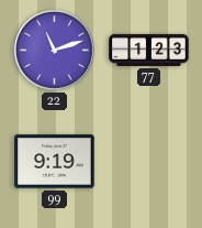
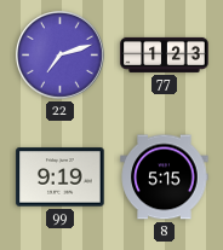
22: 11:12 -> 7:12 (61, 56)
8: none -> 5:15 (165, 178)
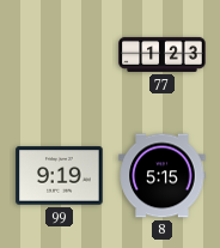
22: 7:12 -> none (61, 56)
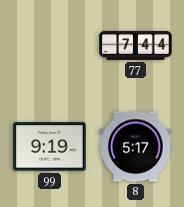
77: 1:23 -> 7:44 (136, 45)
8: 5:15 -> 5:17 (136, 147)
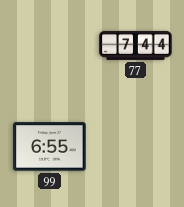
99: 9:19 -> 6:55 (50, 147)
8: 5:17 -> none (136, 147)
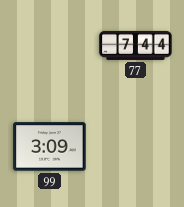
99: 6:55 -> 3:09 (50, 147)
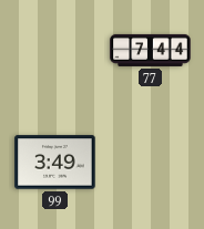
99: 3:09 -> 3:49 (55, 163)
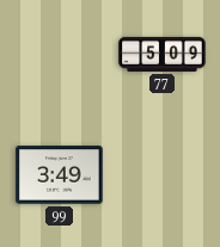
77: 7:44 -> 5:09 (163, 54)
